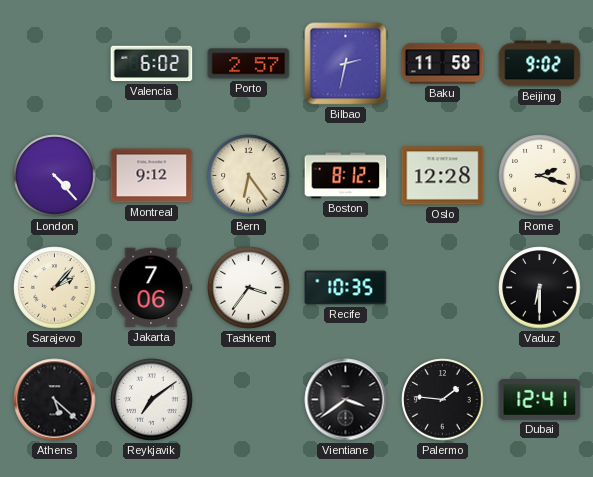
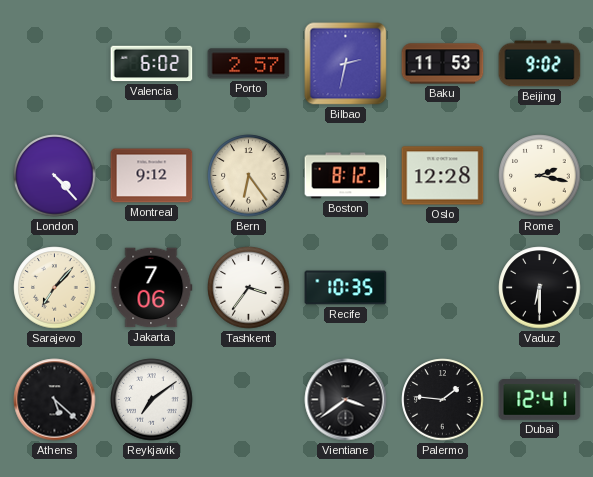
Baku: 11:58 -> 11:53 (443, 64)
Rome: 2:18 -> 2:17 (540, 176)
Sarajevo: 2:07 -> 7:07 (55, 288)
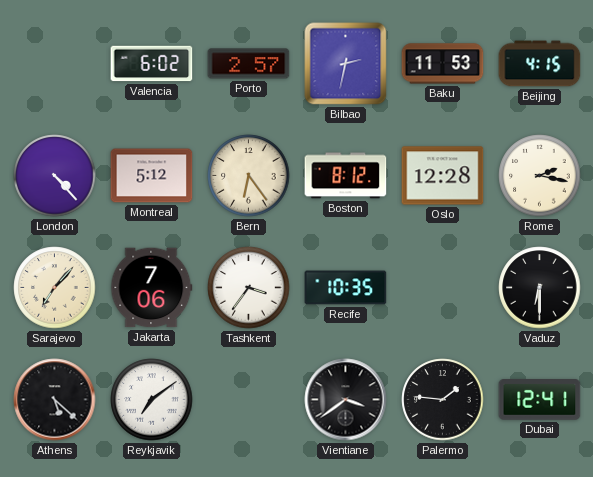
Beijing: 9:02 -> 4:15 (540, 64)
Montreal: 9:12 -> 5:12 (152, 176)
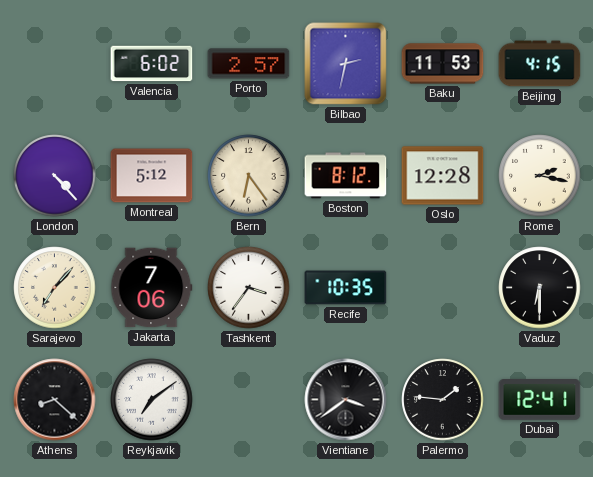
Athens: 5:22 -> 8:22 (55, 400)
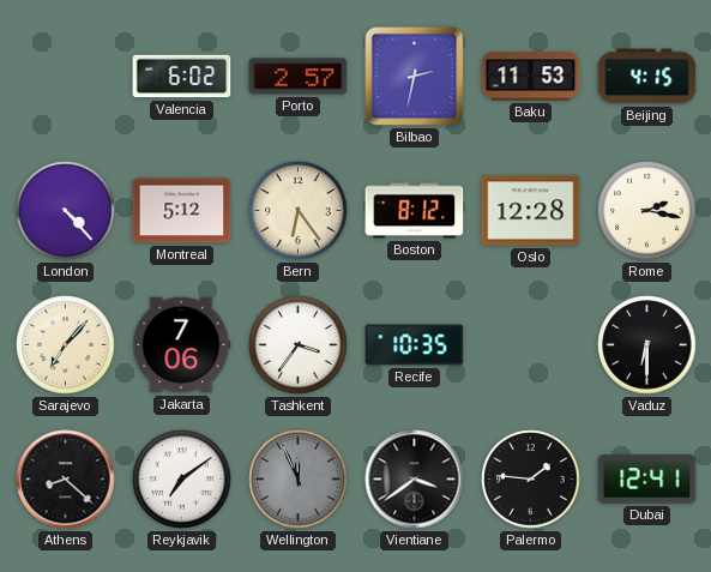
Wellington: none -> 11:56 (299, 480)
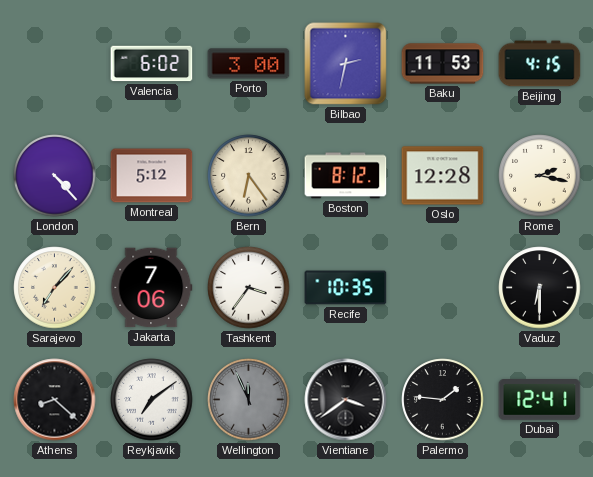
Porto: 2:57 -> 3:00 (249, 64)
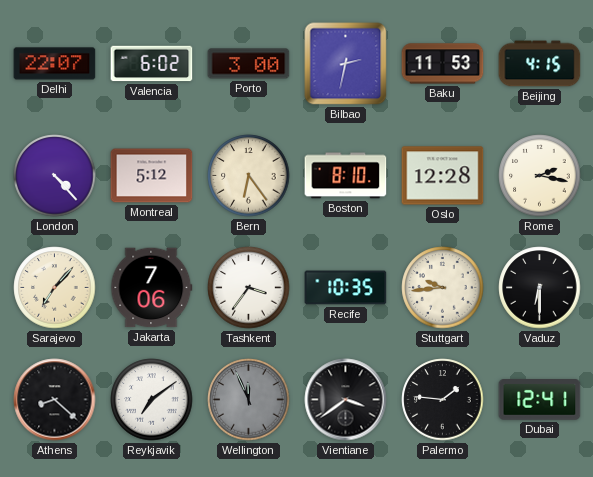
Delhi: none -> 22:07 (55, 64)
Boston: 8:12 -> 8:10 (346, 176)
Stuttgart: none -> 9:44 (443, 288)
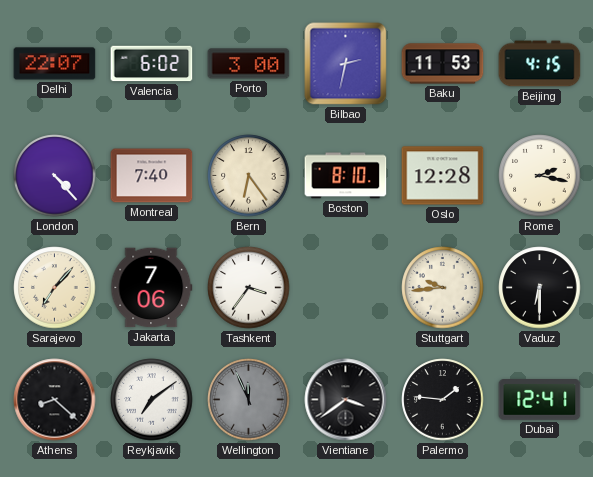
Montreal: 5:12 -> 7:40 (152, 176)
Recife: 10:35 -> none (346, 288)
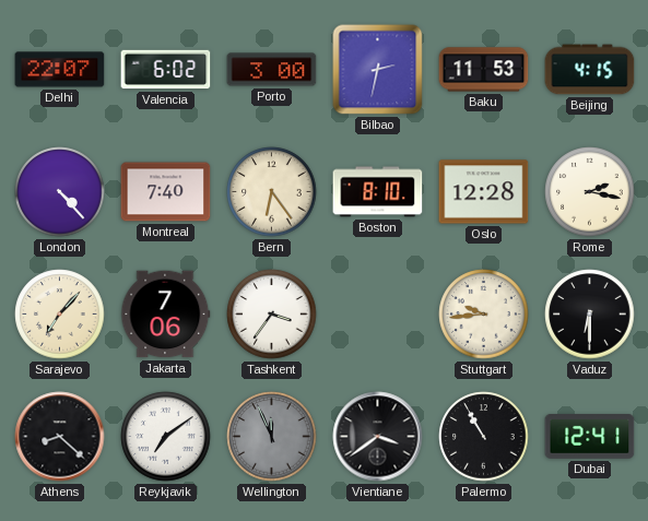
Palermo: 1:46 -> 10:55 (484, 437)
